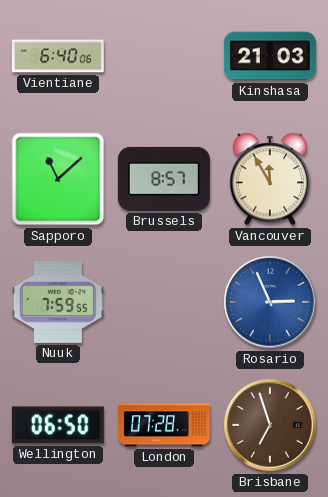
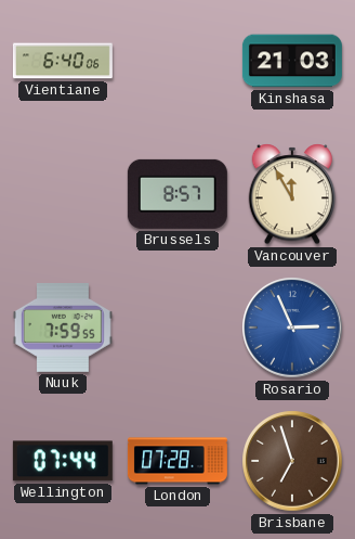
Sapporo: 11:08 -> none (58, 179)
Wellington: 06:50 -> 07:44 (63, 461)
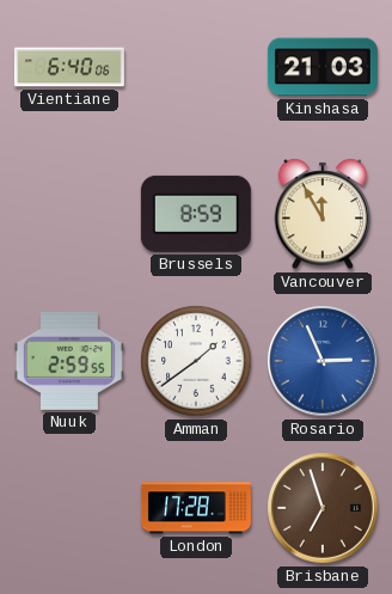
Brussels: 8:57 -> 8:59 (196, 214)
Nuuk: 7:59 -> 2:59 (69, 362)
Amman: none -> 1:39 (196, 361)
Wellington: 07:44 -> none (63, 461)
London: 07:28 -> 17:28 (196, 508)
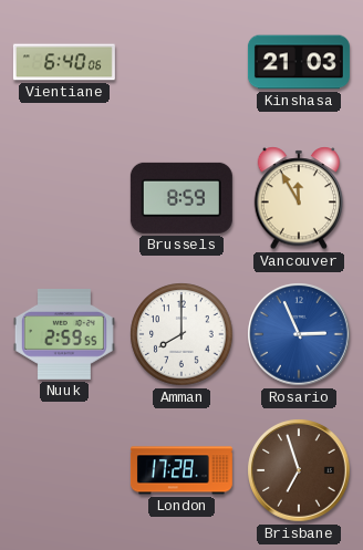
Amman: 1:39 -> 8:00 (181, 334)
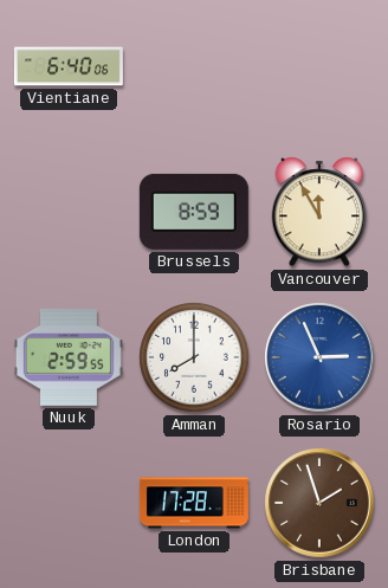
Kinshasa: 21:03 -> none (299, 62)
Brisbane: 6:57 -> 1:57 (319, 503)
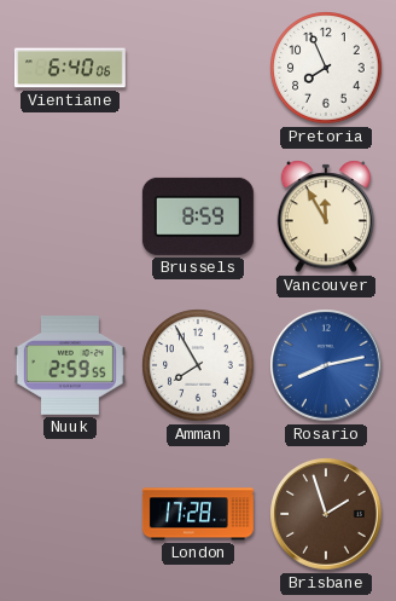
Pretoria: none -> 7:56 (326, 68)
Amman: 8:00 -> 7:55 (198, 365)
Rosario: 2:56 -> 8:13 (326, 365)
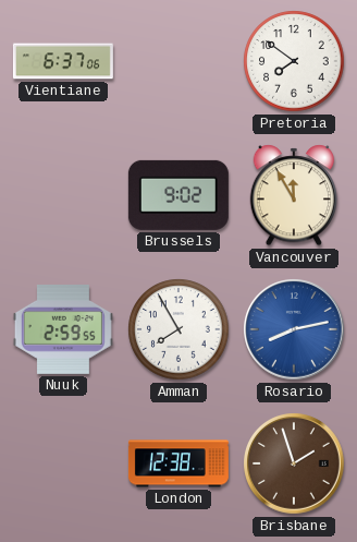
Vientiane: 6:40 -> 6:37 (63, 61)
Pretoria: 7:56 -> 7:51 (294, 61)
Brussels: 8:59 -> 9:02 (178, 195)
London: 17:28 -> 12:38 (178, 463)
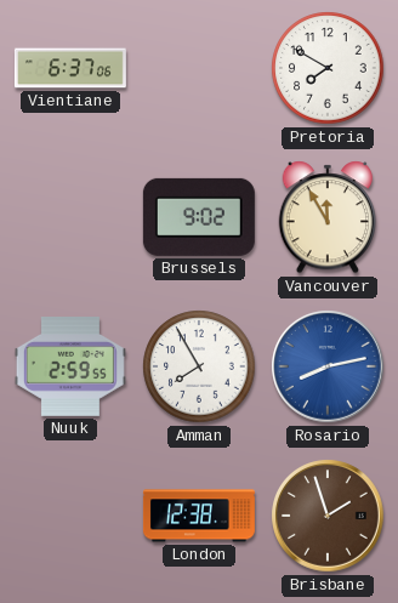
Pretoria: 7:51 -> 7:50 (328, 68)
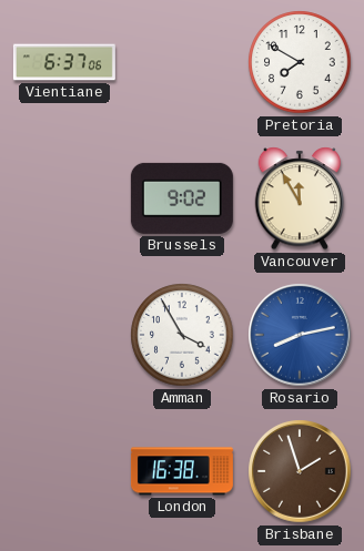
Nuuk: 2:59 -> none (70, 368)
Amman: 7:55 -> 3:55 (182, 335)
London: 12:38 -> 16:38 (182, 471)
